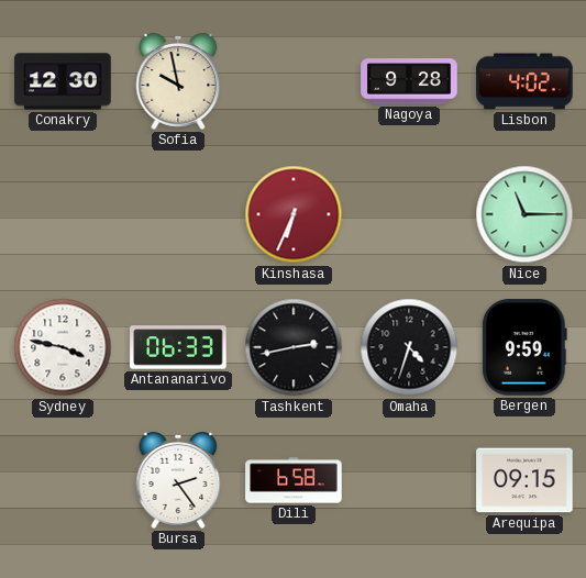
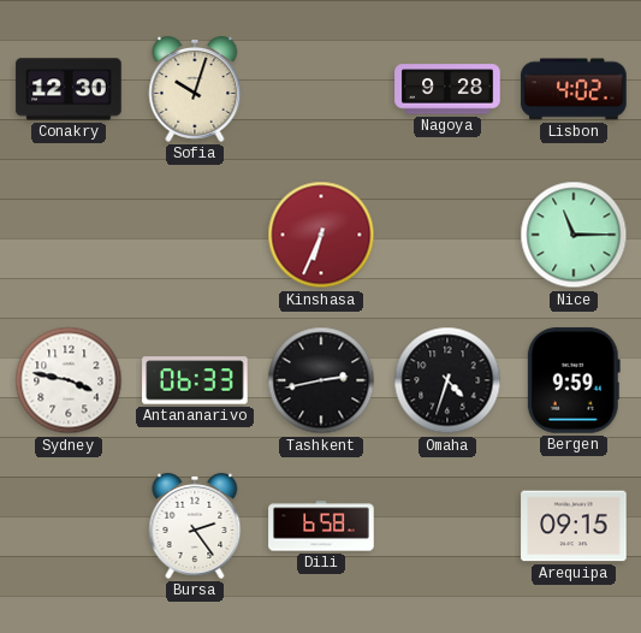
Sofia: 9:58 -> 10:03 (195, 89)
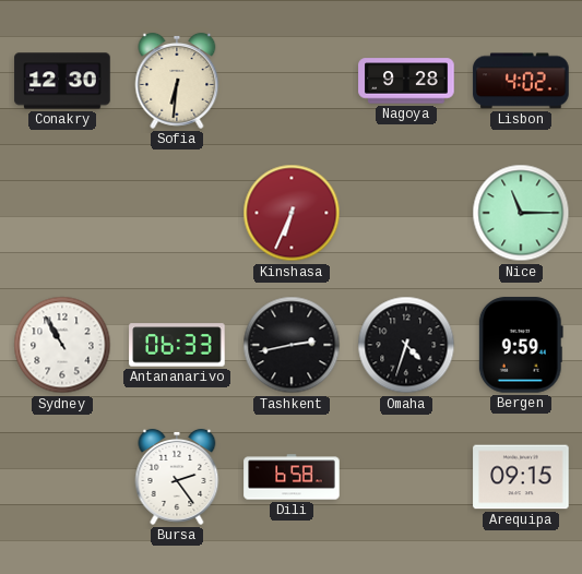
Sofia: 10:03 -> 6:31 (177, 81)
Sydney: 3:47 -> 10:55 (62, 345)
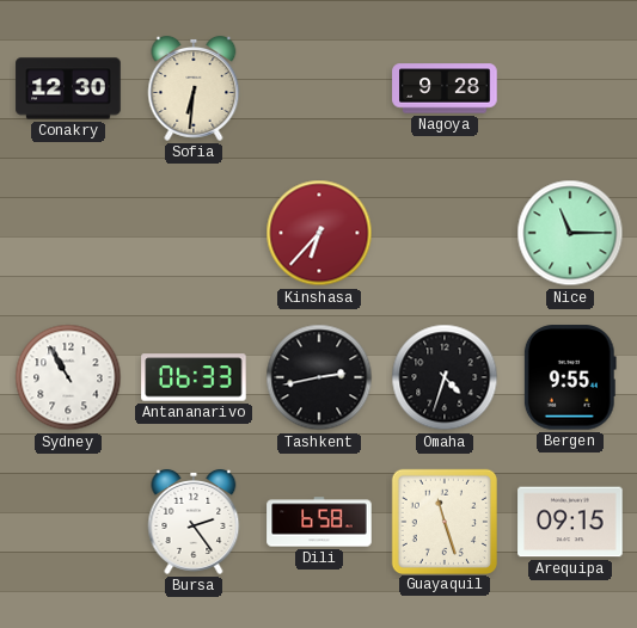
Lisbon: 4:02 -> none (521, 81)
Kinshasa: 6:34 -> 6:37 (319, 233)
Bergen: 9:59 -> 9:55 (570, 377)
Guayaquil: none -> 11:27 (443, 521)
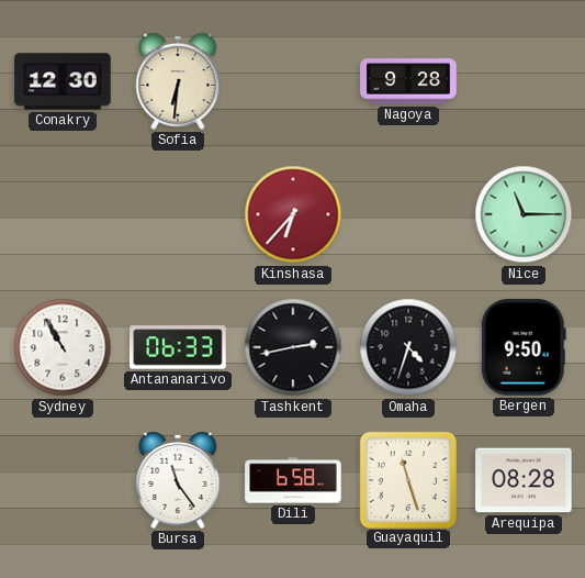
Bergen: 9:55 -> 9:50 (524, 347)
Bursa: 2:24 -> 11:24 (178, 480)
Arequipa: 09:15 -> 08:28 (524, 480)
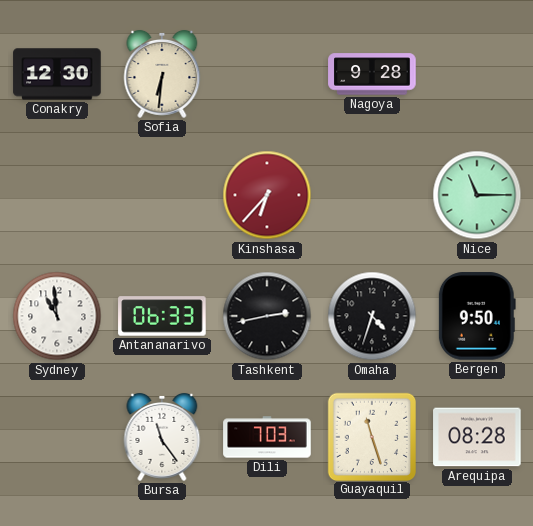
Sydney: 10:55 -> 10:59 (57, 316)
Dili: 6:58 -> 7:03 (267, 437)
